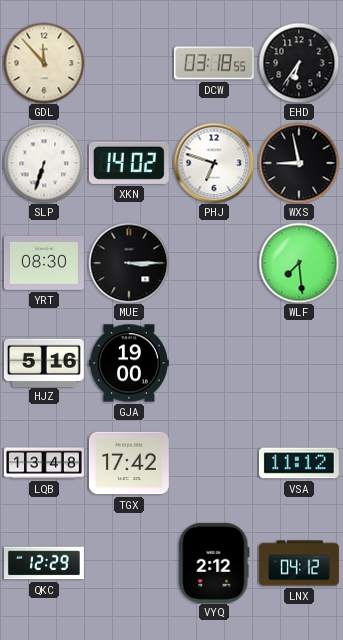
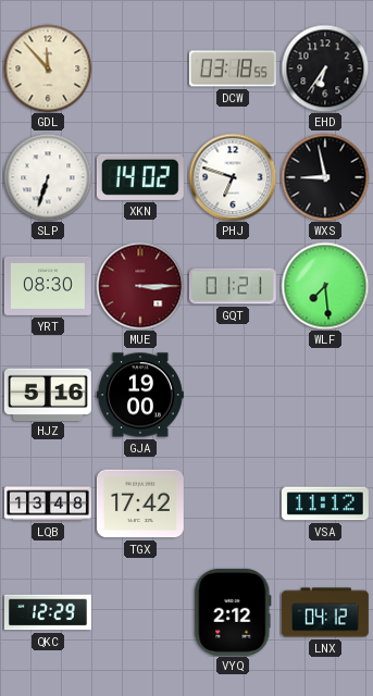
MUE dial: black -> burgundy (140, 286)
GQT: none -> 01:21 (233, 286)
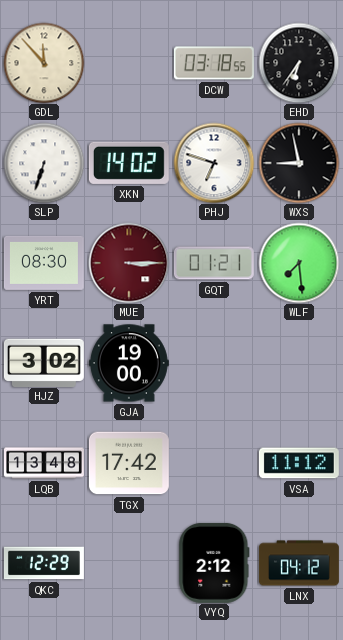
HJZ: 5:16 -> 3:02 (44, 362)
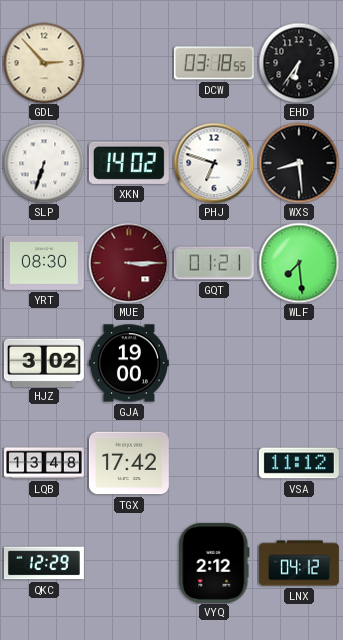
GDL: 11:53 -> 2:53 (44, 63)
WXS: 8:58 -> 8:29 (299, 163)
